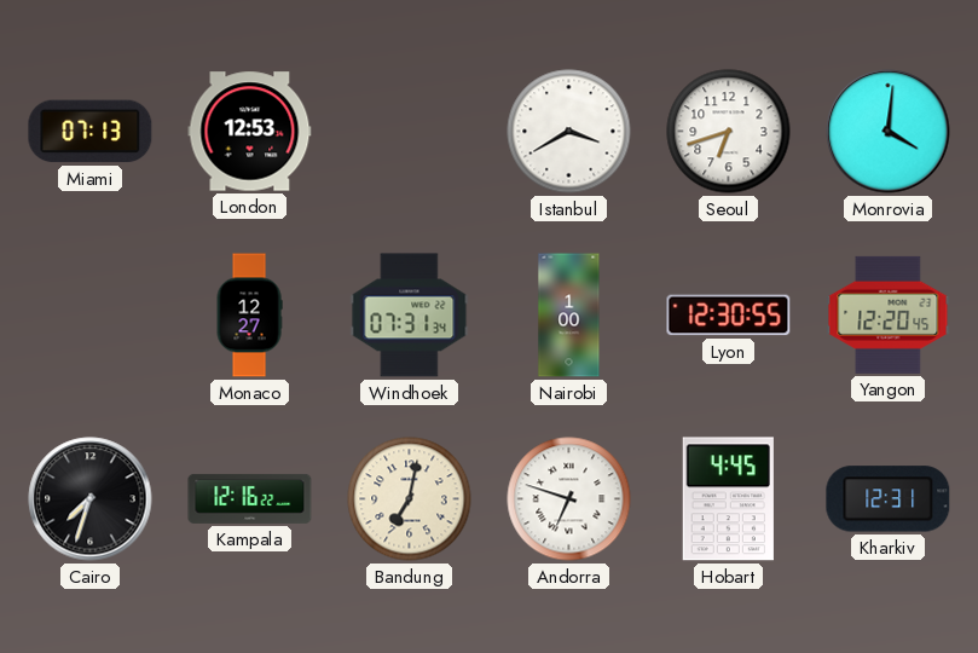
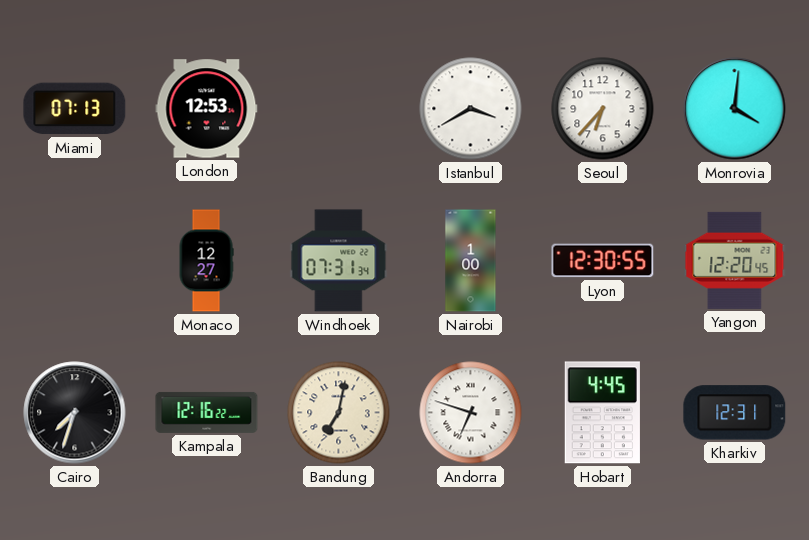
Seoul: 6:42 -> 6:37 (603, 109)
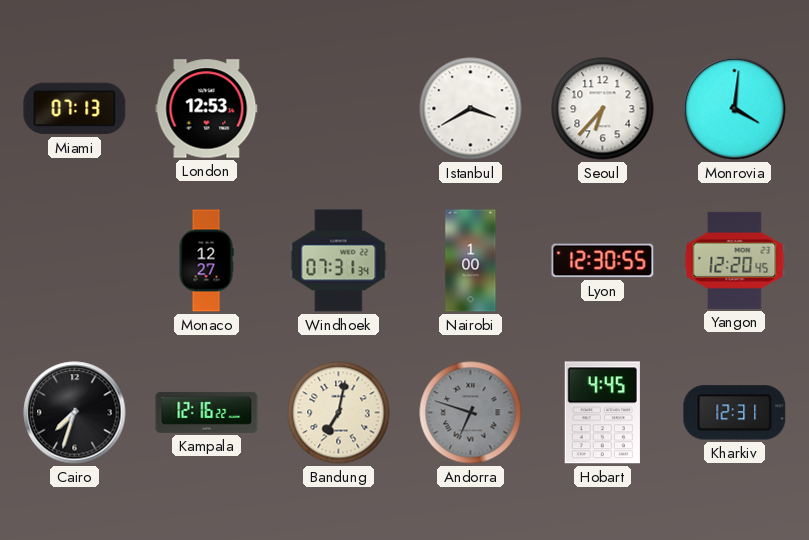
Andorra dial: white -> grey (471, 413)
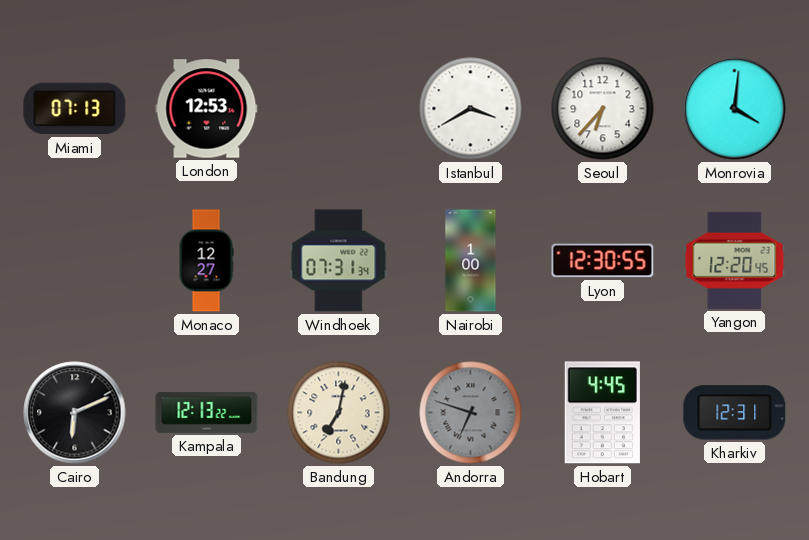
Cairo: 7:33 -> 6:11 (75, 413)
Kampala: 12:16 -> 12:13 (207, 412)
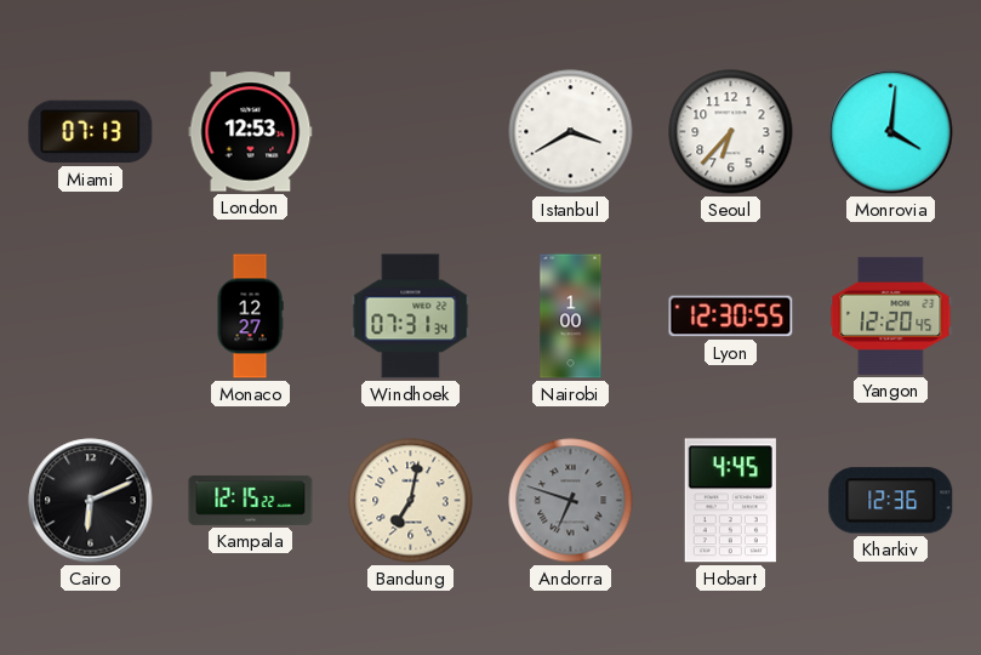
Kampala: 12:13 -> 12:15 (251, 500)
Kharkiv: 12:31 -> 12:36 (891, 501)
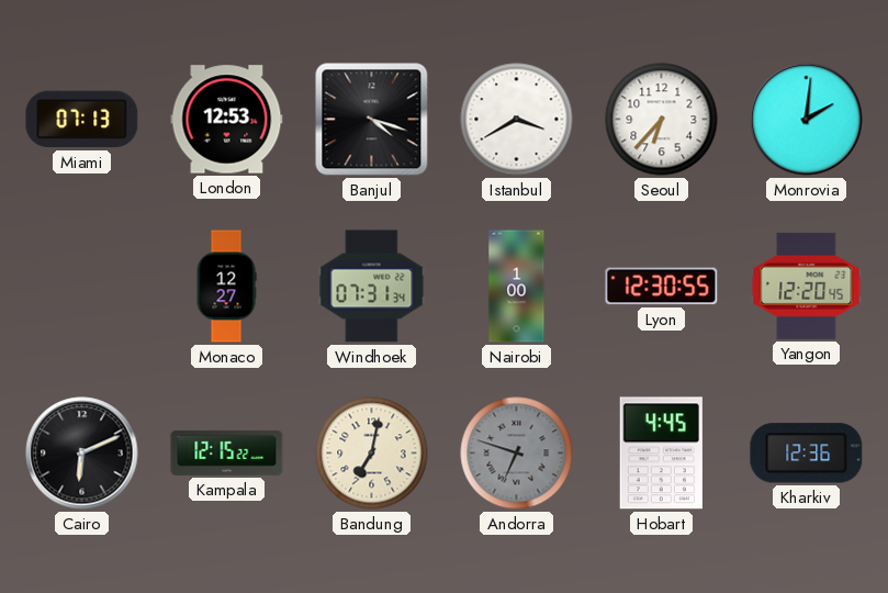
Banjul: none -> 4:18 (372, 120)
Monrovia: 4:01 -> 2:01 (807, 120)
